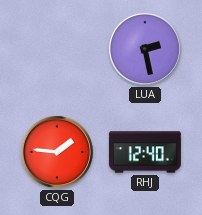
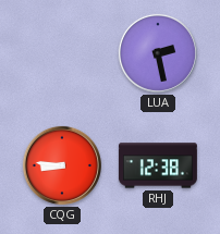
CQG: 1:46 -> 8:46 (62, 165)
RHJ: 12:40 -> 12:38 (158, 165)
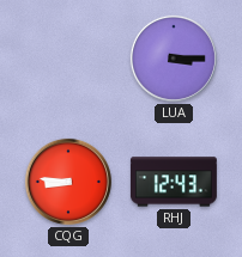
LUA: 2:28 -> 3:15 (174, 59)
RHJ: 12:38 -> 12:43 (174, 182)
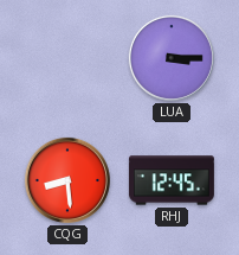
CQG: 8:46 -> 8:29 (67, 180)
RHJ: 12:43 -> 12:45 (172, 180)
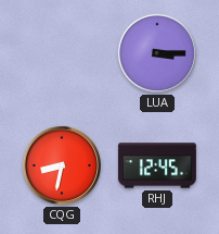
CQG: 8:29 -> 8:32 (62, 165)
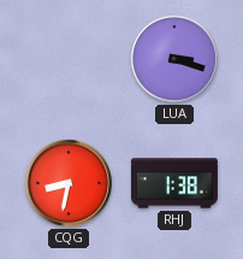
LUA: 3:15 -> 3:18 (174, 59)
RHJ: 12:45 -> 1:38 (174, 183)
